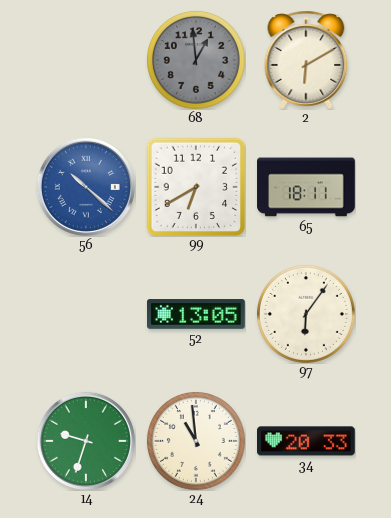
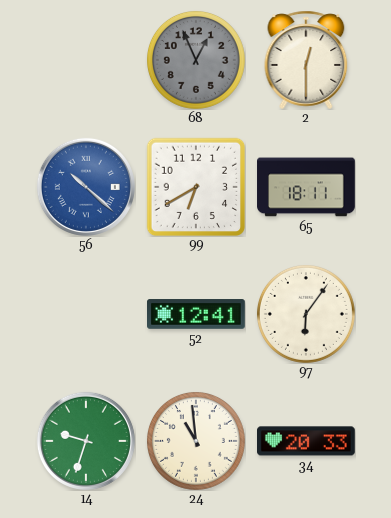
68: 12:59 -> 12:56 (196, 60)
2: 6:10 -> 12:30 (306, 60)
52: 13:05 -> 12:41 (196, 314)
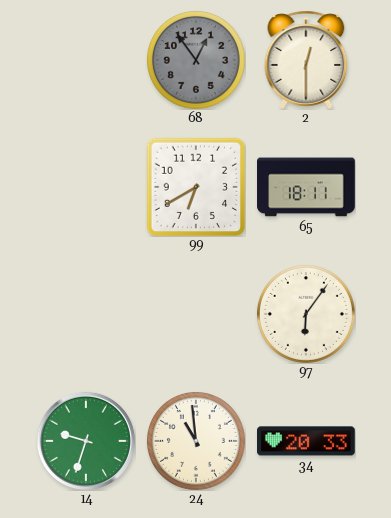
68: 12:56 -> 12:54 (196, 60)
56: 10:22 -> none (86, 187)
52: 12:41 -> none (196, 314)
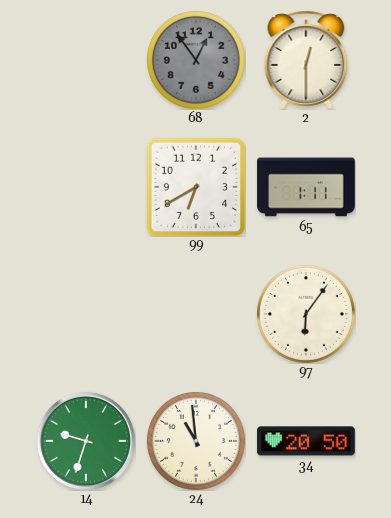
65: 18:11 -> 1:11 (306, 187)
34: 20:33 -> 20:50 (307, 441)
